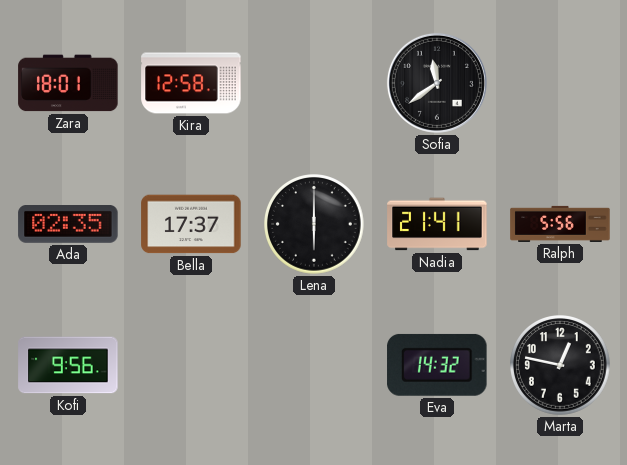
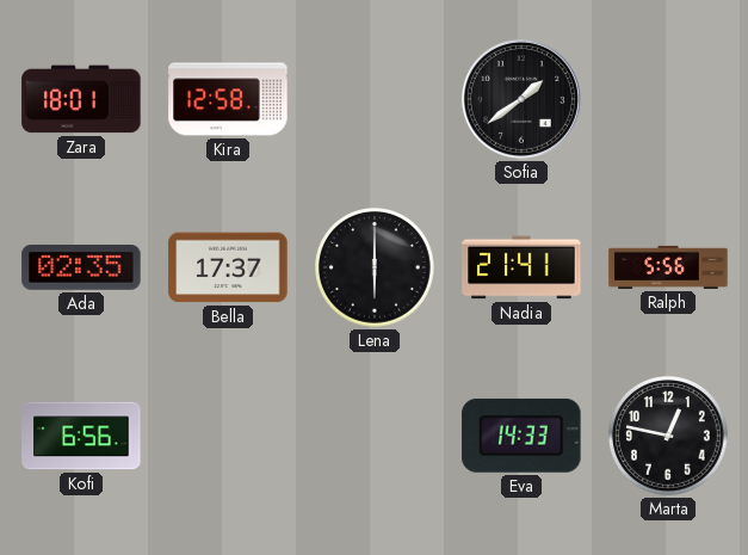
Sofia: 11:39 -> 1:39 (521, 99)
Kofi: 9:56 -> 6:56 (81, 436)
Eva: 14:32 -> 14:33 (521, 436)
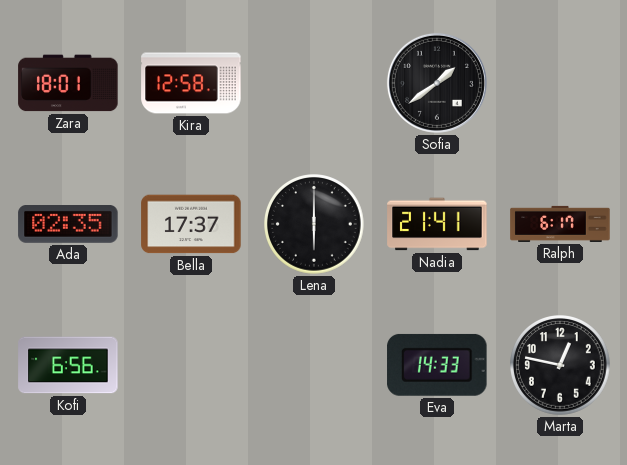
Ralph: 5:56 -> 6:17 (560, 224)
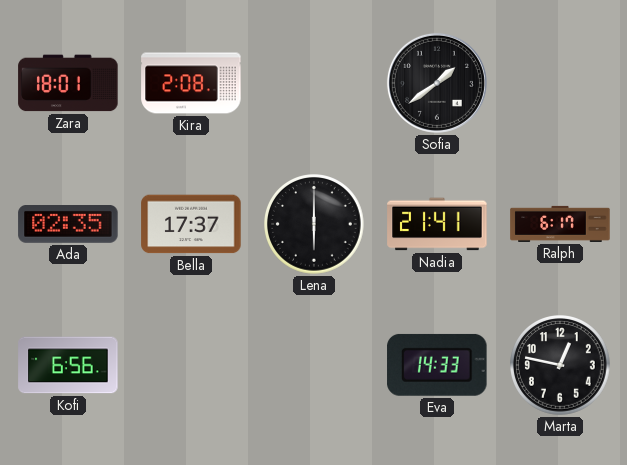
Kira: 12:58 -> 2:08 (191, 83)
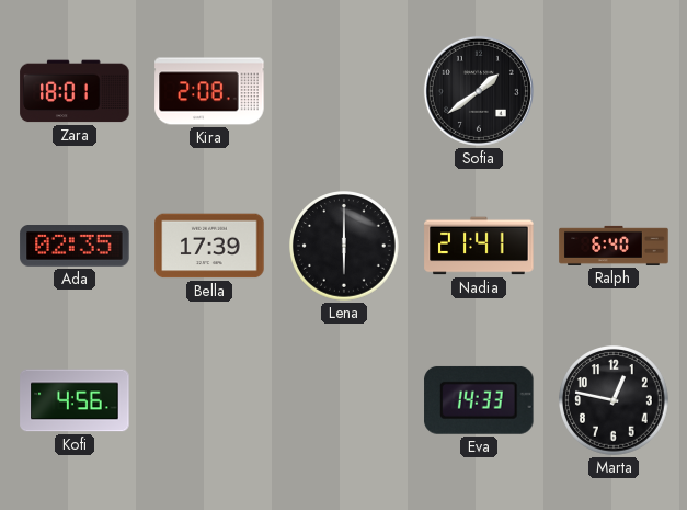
Bella: 17:37 -> 17:39 (209, 246)
Ralph: 6:17 -> 6:40 (614, 246)
Kofi: 6:56 -> 4:56 (75, 400)
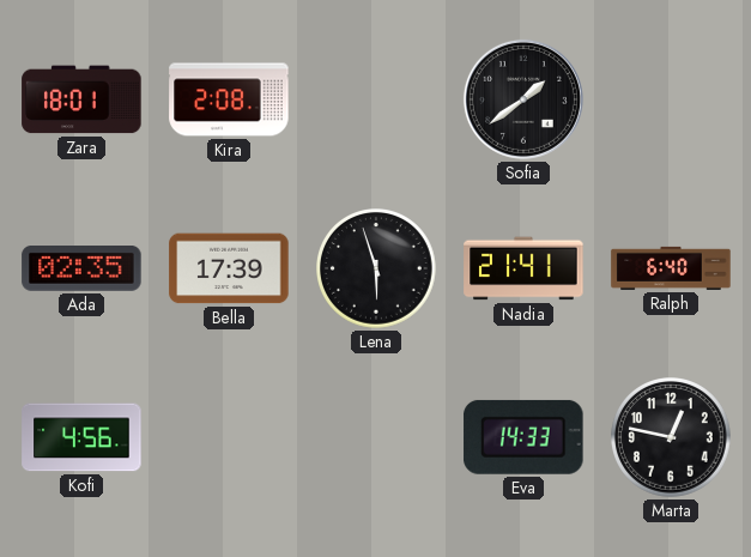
Lena: 6:00 -> 5:57 (377, 270)
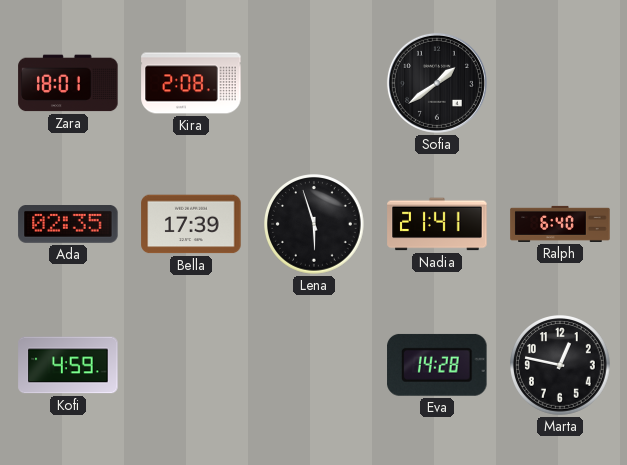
Kofi: 4:56 -> 4:59 (68, 365)
Eva: 14:33 -> 14:28 (437, 365)
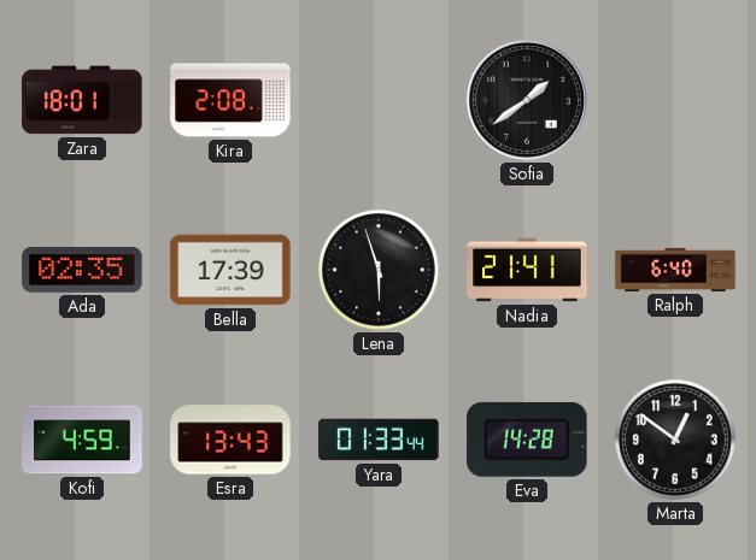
Esra: none -> 13:43 (230, 440)
Yara: none -> 01:33 (379, 440)
Marta: 12:47 -> 12:51 (676, 441)
